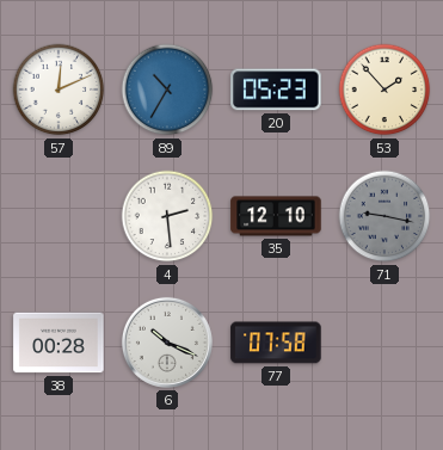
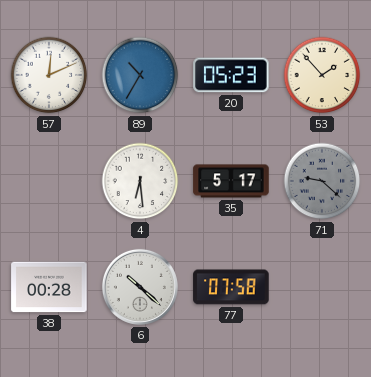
4: 2:29 -> 6:29 (140, 181)
35: 12:10 -> 5:17 (231, 181)
71: 9:17 -> 9:22 (322, 181)
6: 10:19 -> 10:22 (140, 287)
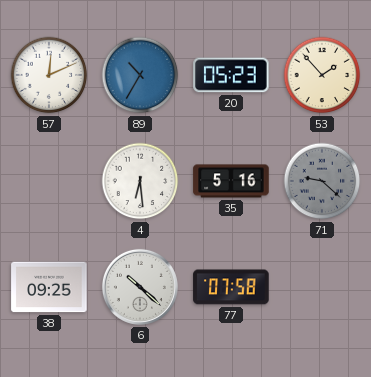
35: 5:17 -> 5:16 (231, 181)
38: 00:28 -> 09:25 (49, 287)
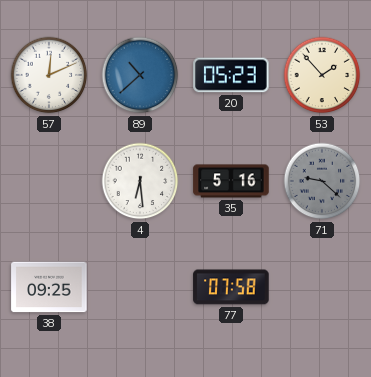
89: 10:35 -> 10:38 (140, 75)
6: 10:22 -> none (140, 287)
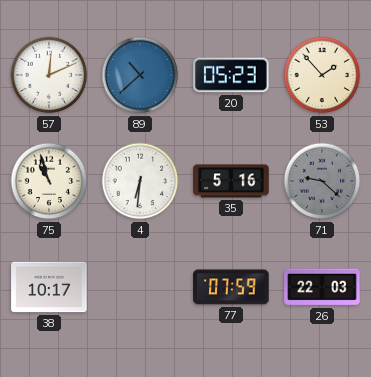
75: none -> 10:57 (49, 181)
4: 6:29 -> 6:31 (140, 181)
38: 09:25 -> 10:17 (49, 287)
77: 07:58 -> 07:59 (231, 287)
26: none -> 22:03 (322, 287)
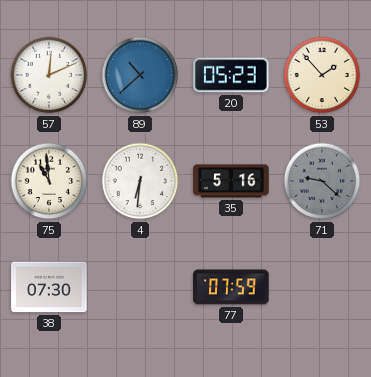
75: 10:57 -> 10:59 (49, 181)
38: 10:17 -> 07:30 (49, 287)
26: 22:03 -> none (322, 287)
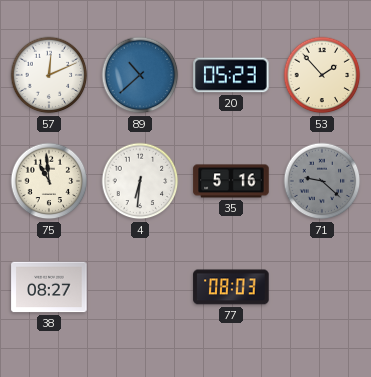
38: 07:30 -> 08:27 (49, 287)
77: 07:59 -> 08:03 (231, 287)
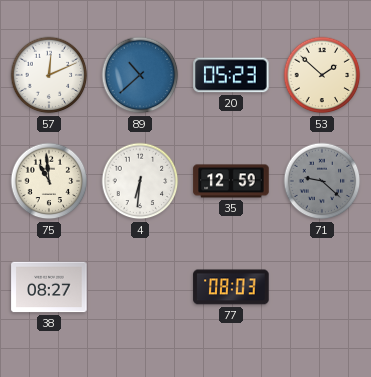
53: 1:53 -> 1:52 (322, 75)
35: 5:16 -> 12:59 (231, 181)
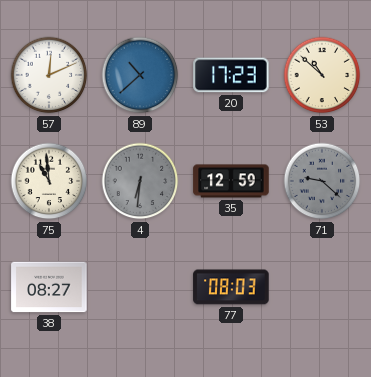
20: 05:23 -> 17:23 (231, 75)
53: 1:52 -> 10:52 (322, 75)
4 dial: white -> grey (140, 181)
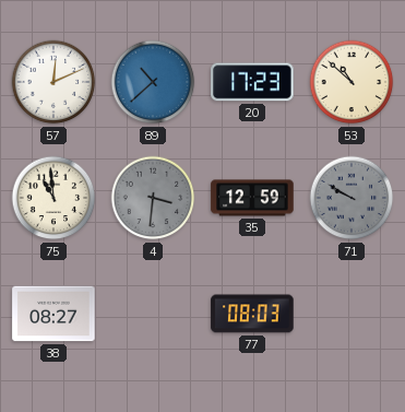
4: 6:31 -> 3:31 (153, 198)
71: 9:22 -> 9:50 (352, 198)
